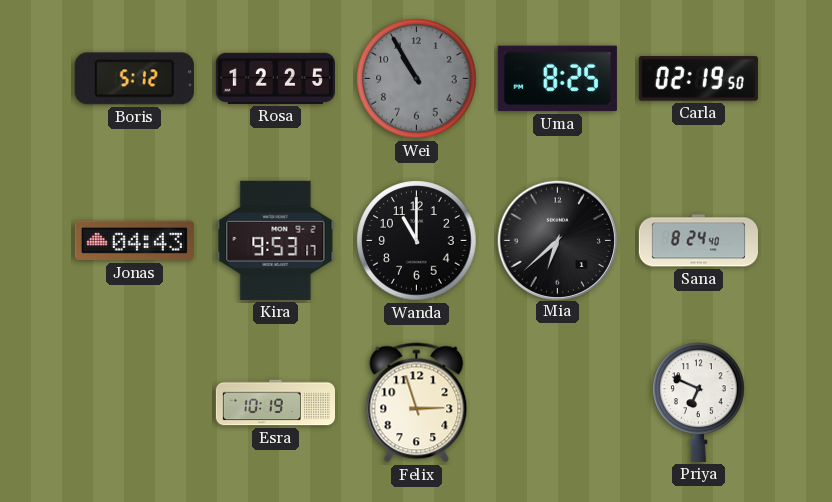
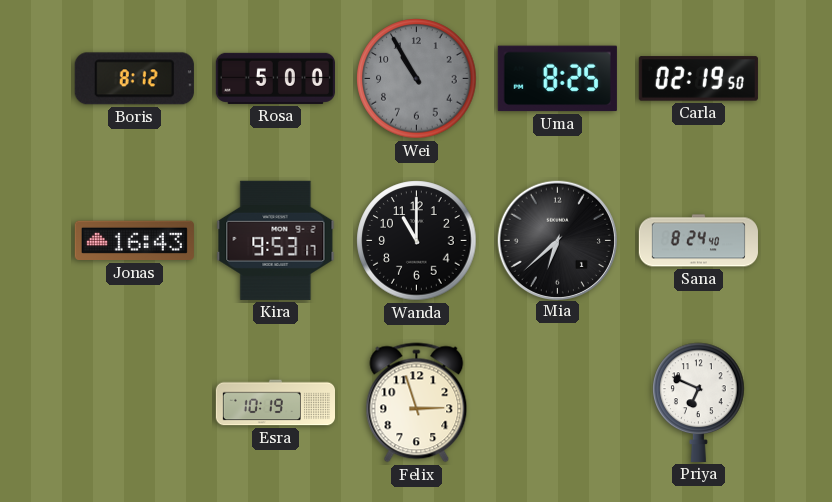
Boris: 5:12 -> 8:12 (134, 79)
Rosa: 12:25 -> 5:00 (275, 78)
Jonas: 04:43 -> 16:43 (134, 241)
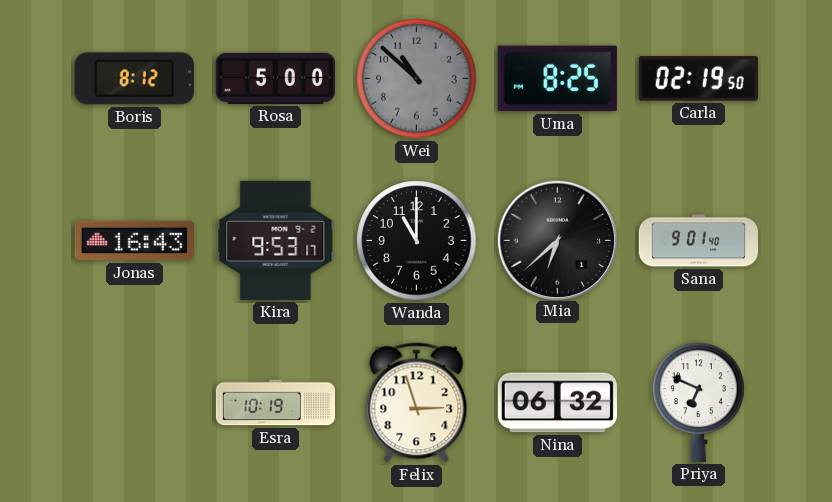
Wei: 10:55 -> 10:52 (417, 79)
Sana: 8:24 -> 9:01 (698, 241)
Nina: none -> 06:32 (557, 403)
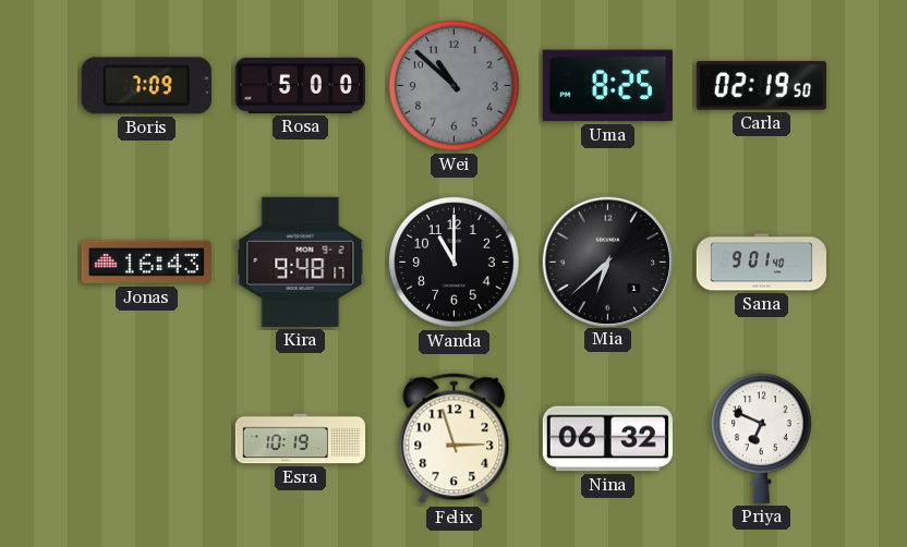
Boris: 8:12 -> 7:09 (146, 86)
Kira: 9:53 -> 9:48 (301, 262)
